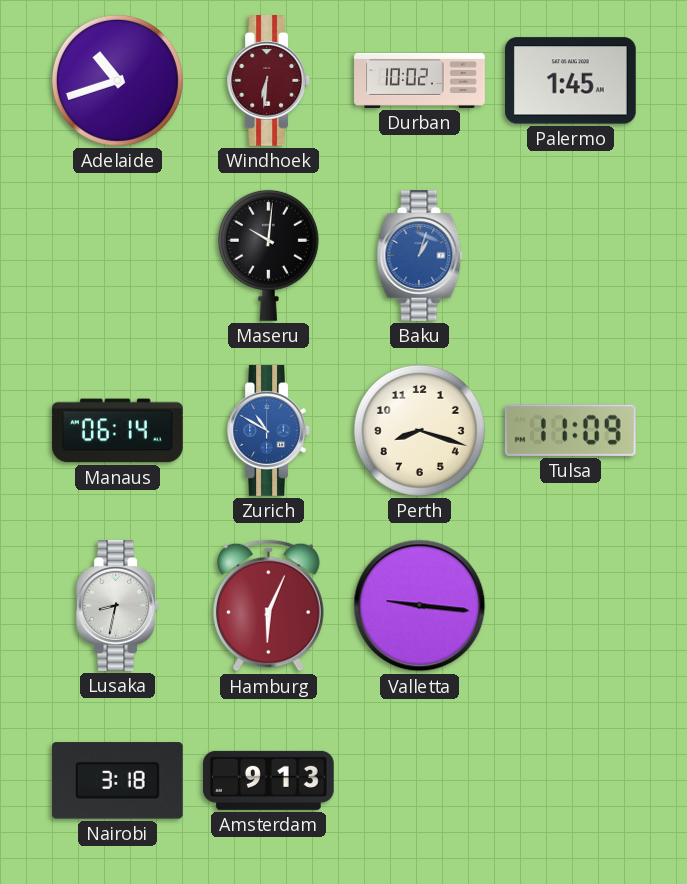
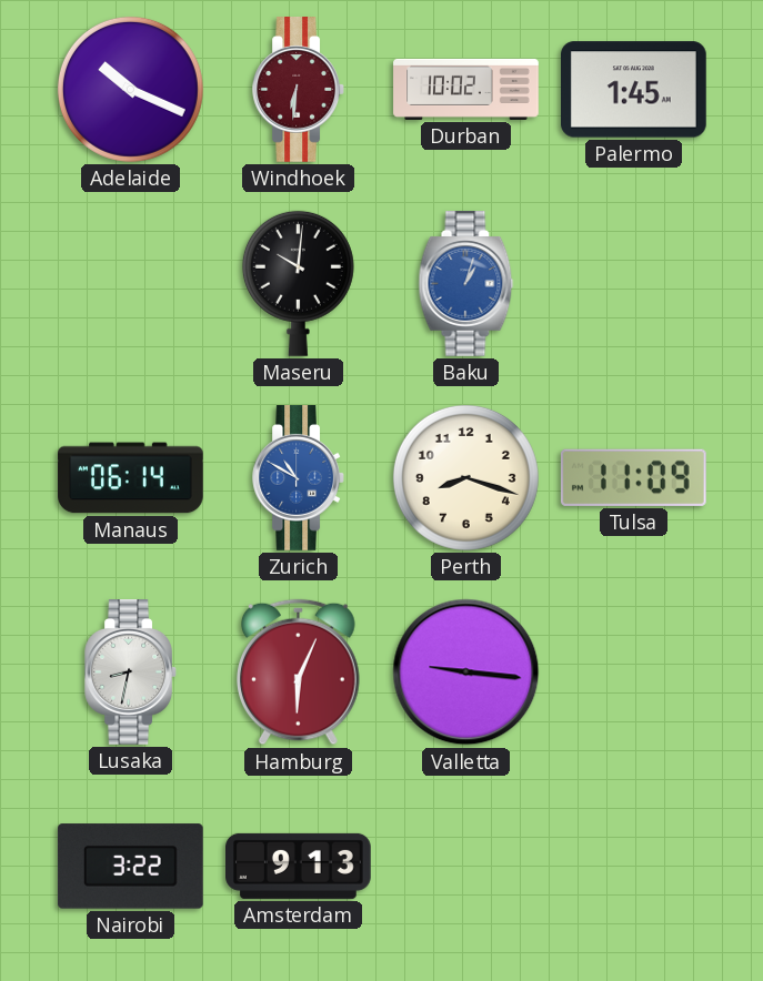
Adelaide: 10:42 -> 10:19 (130, 89)
Nairobi: 3:18 -> 3:22 (130, 867)
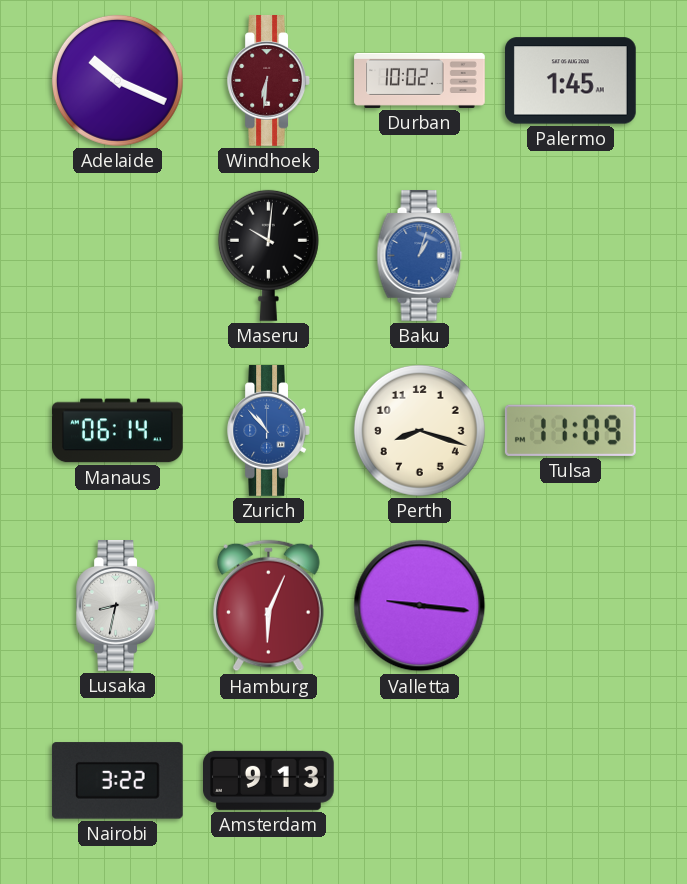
Zurich: 10:50 -> 10:53 (268, 431)
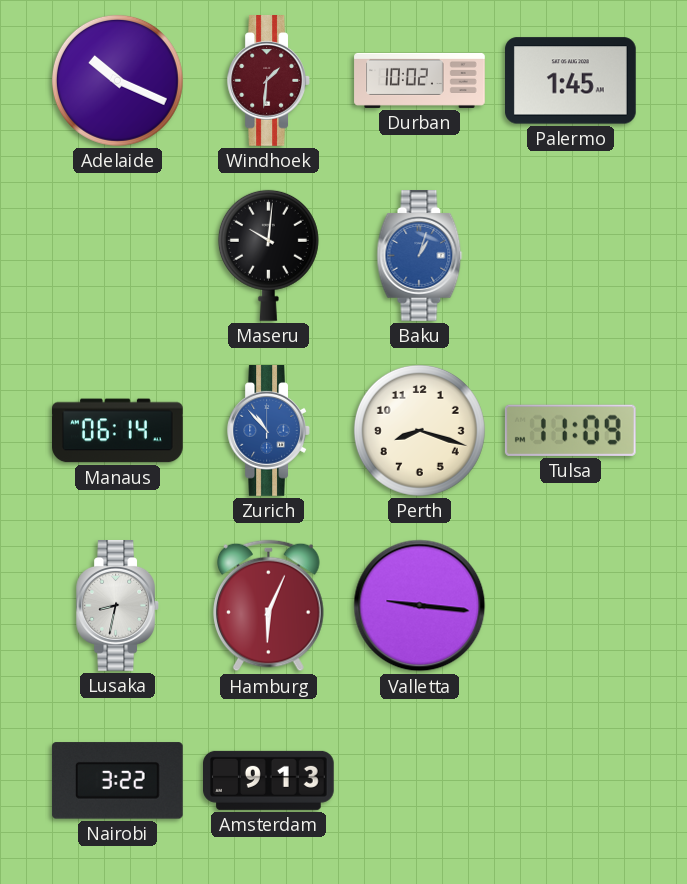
Windhoek: 6:31 -> 1:31 (268, 81)
